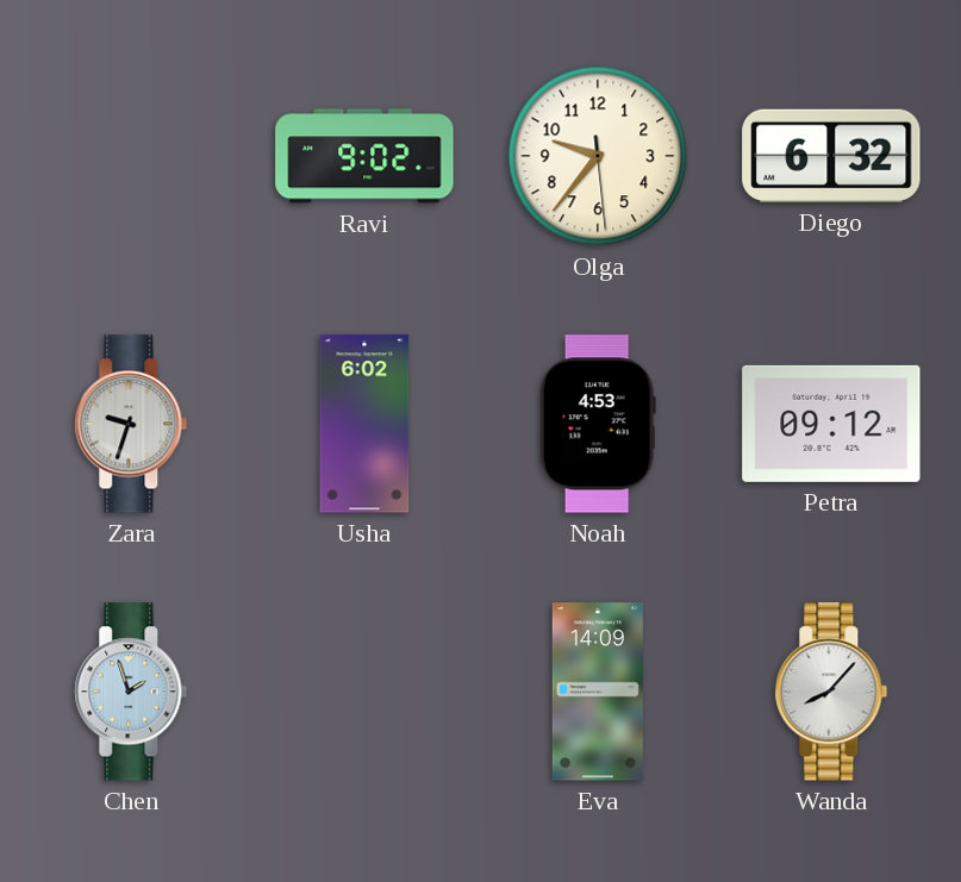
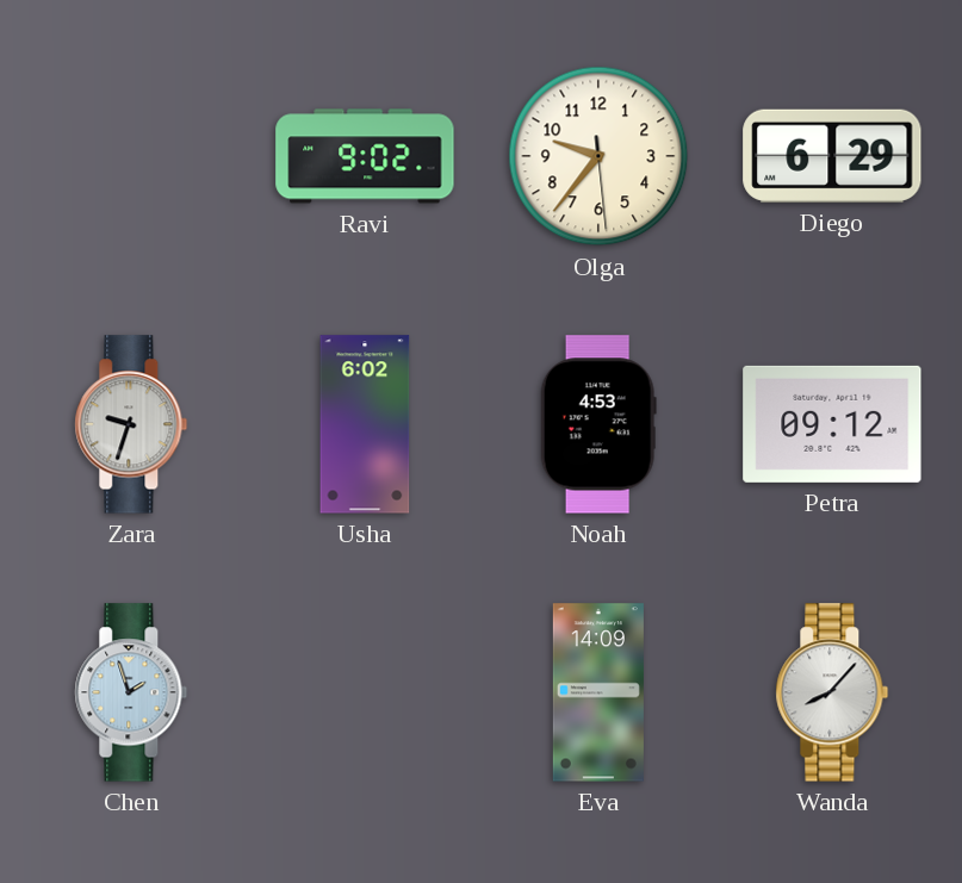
Diego: 6:32 -> 6:29 (832, 156)
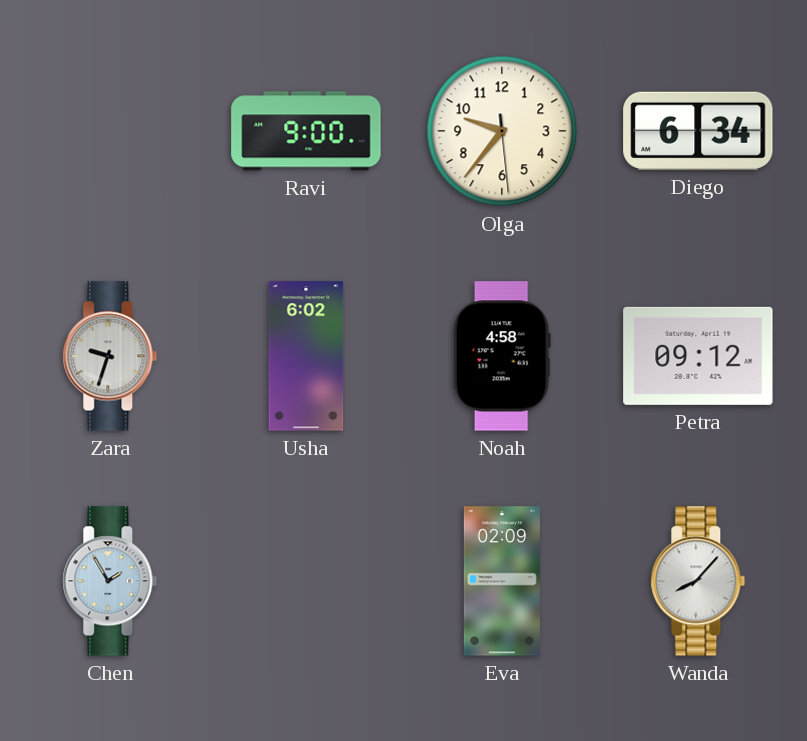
Ravi: 9:02 -> 9:00 (306, 131)
Diego: 6:29 -> 6:34 (698, 131)
Noah: 4:53 -> 4:58 (502, 356)
Chen: 1:57 -> 1:55 (110, 581)
Eva: 14:09 -> 02:09 (502, 581)
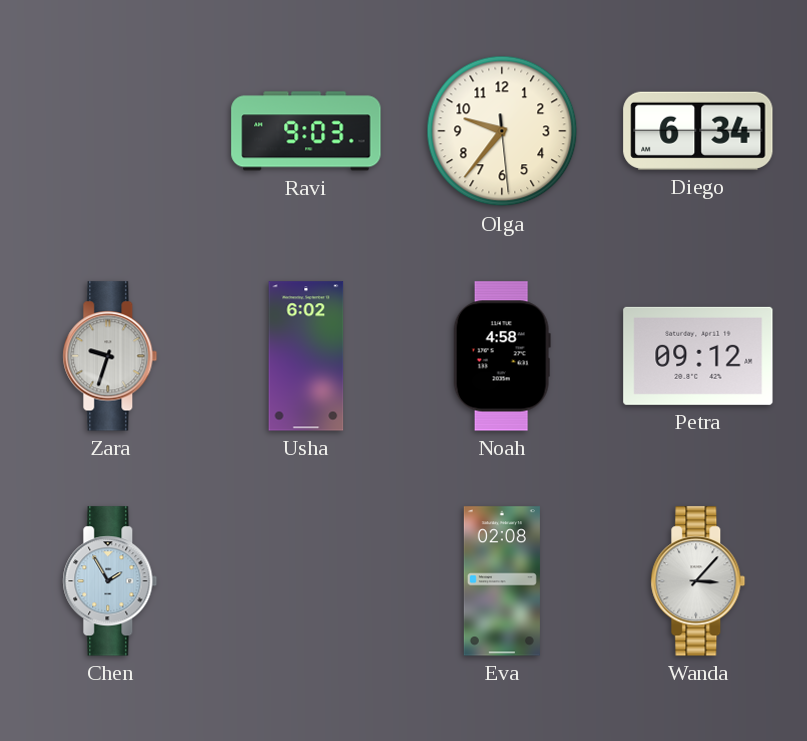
Ravi: 9:00 -> 9:03 (306, 131)
Eva: 02:09 -> 02:08 (502, 581)
Wanda: 8:07 -> 3:07 (698, 581)
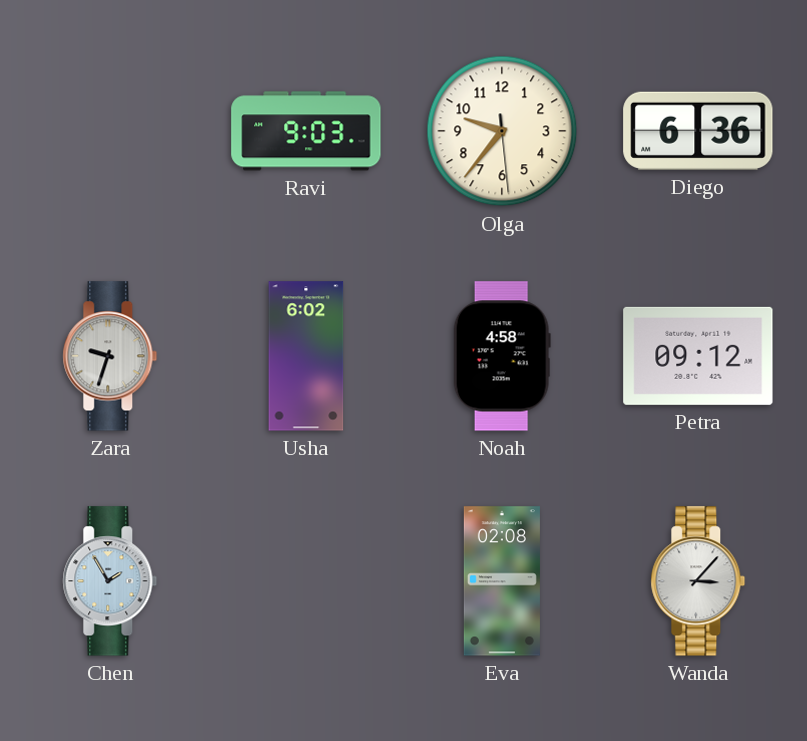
Diego: 6:34 -> 6:36 (698, 131)
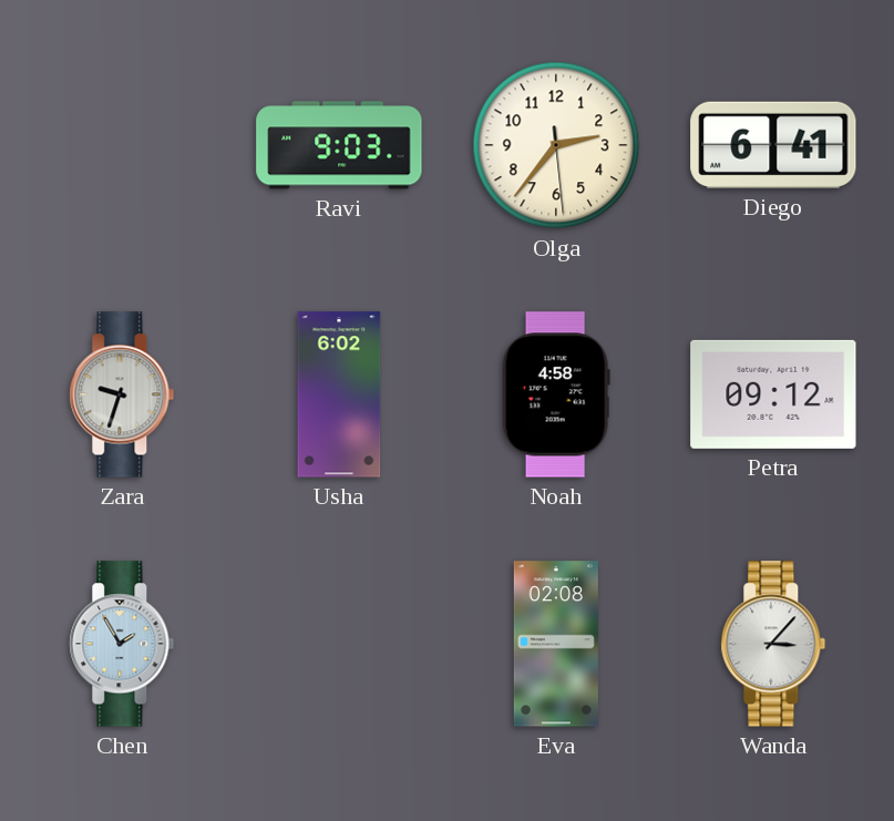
Olga: 9:36 -> 2:36 (556, 145)
Diego: 6:36 -> 6:41 (773, 145)
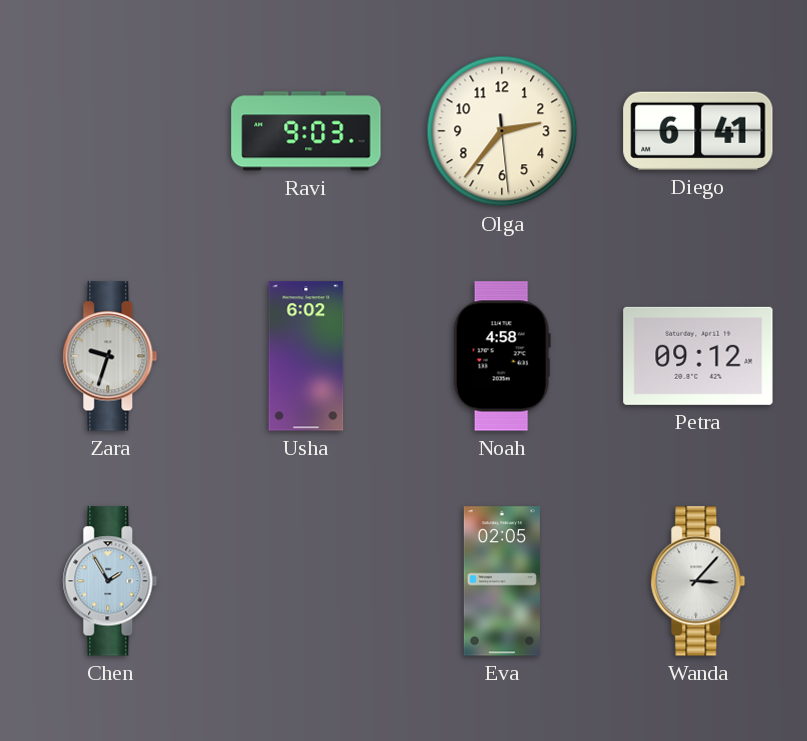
Eva: 02:08 -> 02:05 (502, 581)
